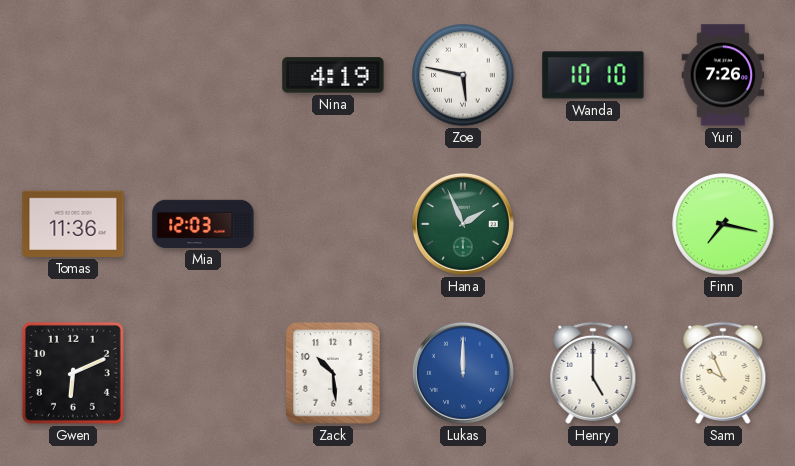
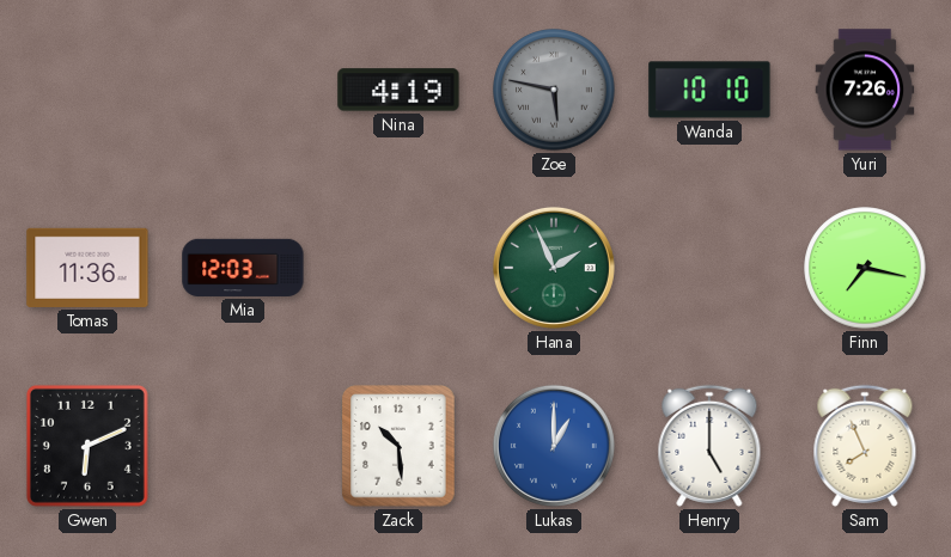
Zoe dial: white -> grey (554, 90)
Lukas: 12:00 -> 1:00 (554, 446)
Sam: 9:56 -> 7:56 (865, 446)
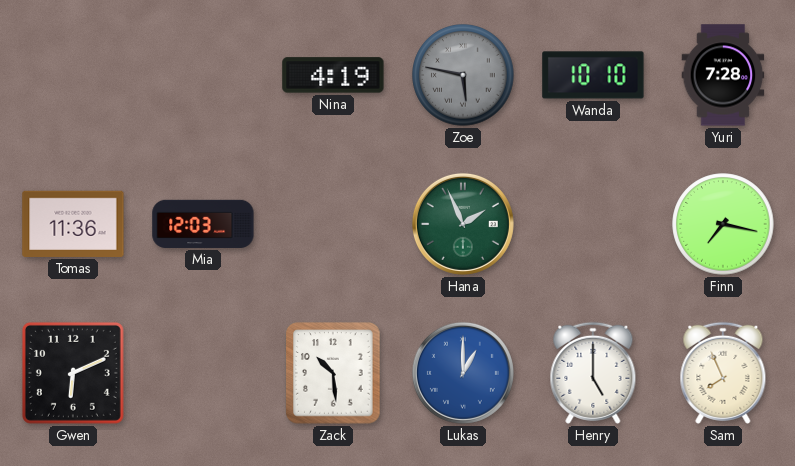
Yuri: 7:26 -> 7:28 (723, 75)
